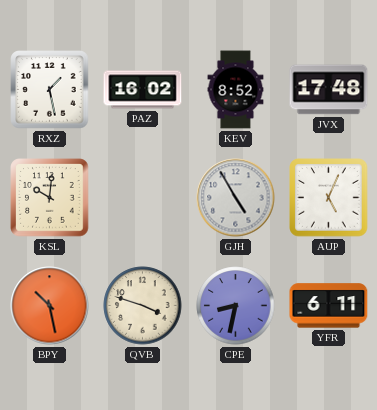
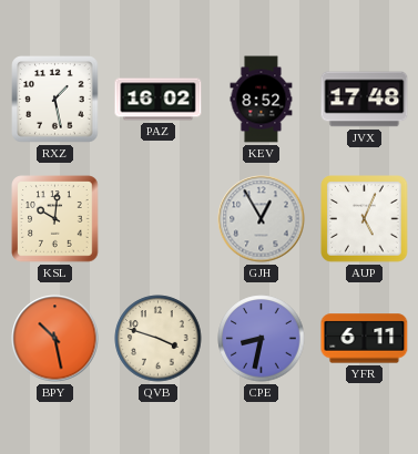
GJH: 4:55 -> 12:55 (262, 219)
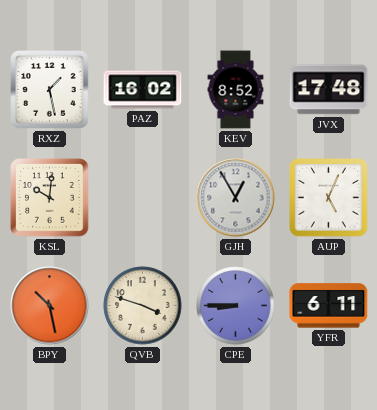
CPE: 8:32 -> 8:45 (236, 306)
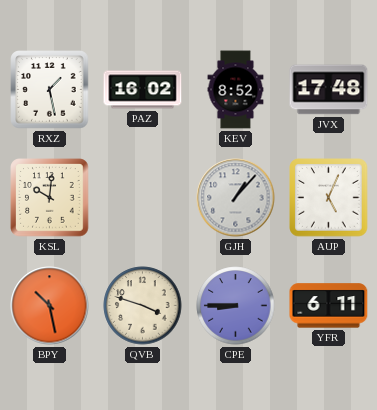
GJH: 12:55 -> 1:07 (236, 198)
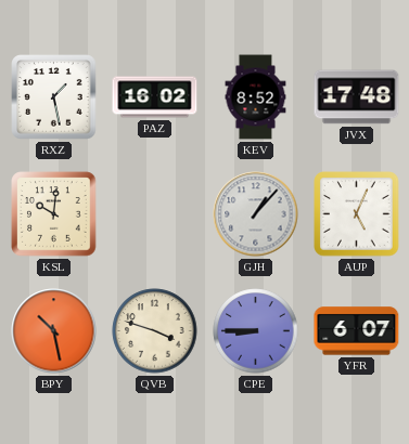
YFR: 6:11 -> 6:07 (357, 331)
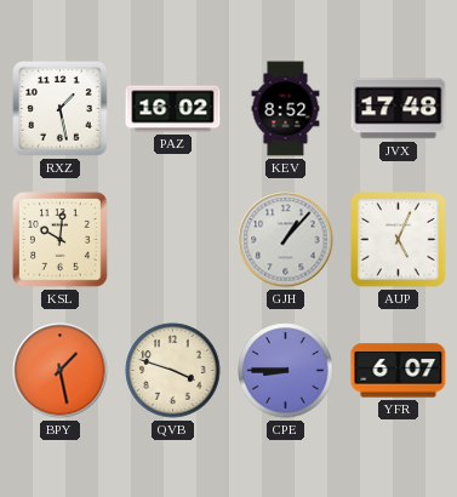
BPY: 10:28 -> 1:28 (61, 371)
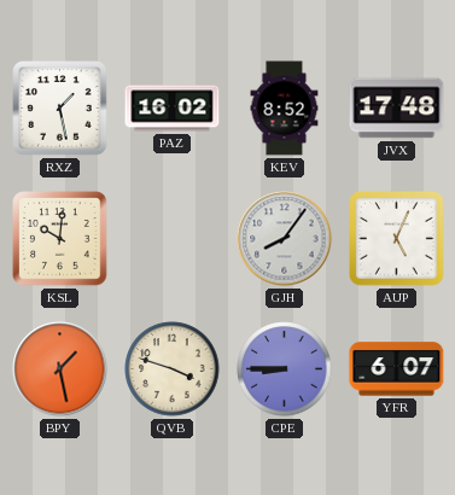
GJH: 1:07 -> 8:06 (285, 239)
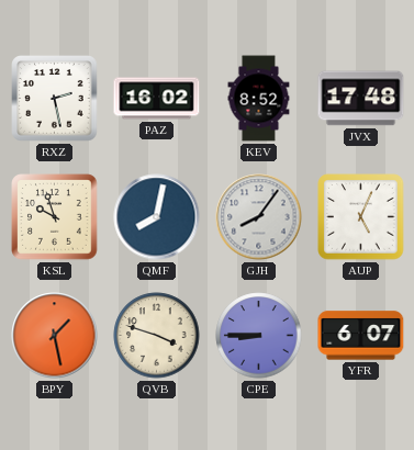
RXZ: 1:28 -> 2:28 (55, 99)
KSL: 10:01 -> 9:57 (55, 217)
QMF: none -> 8:02 (157, 217)
